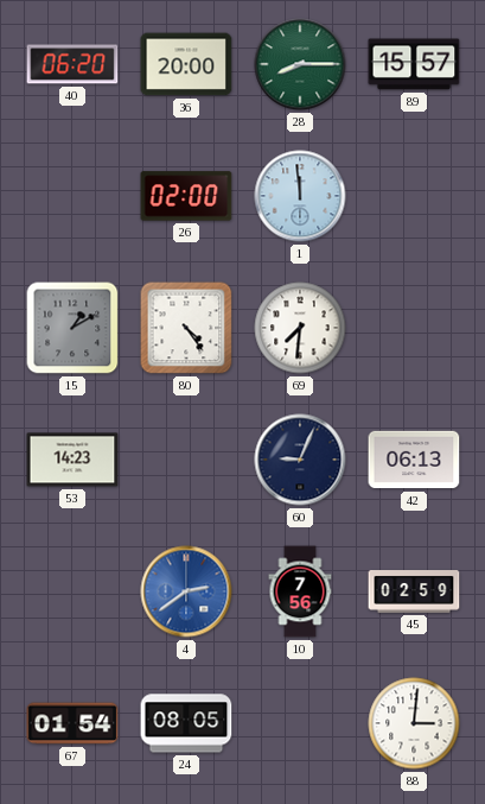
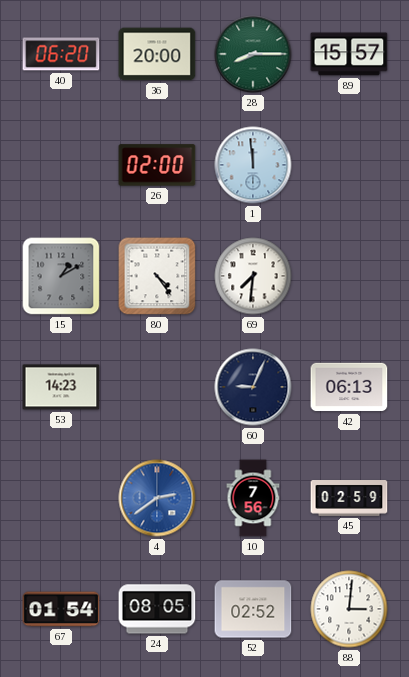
52: none -> 02:52 (253, 609)
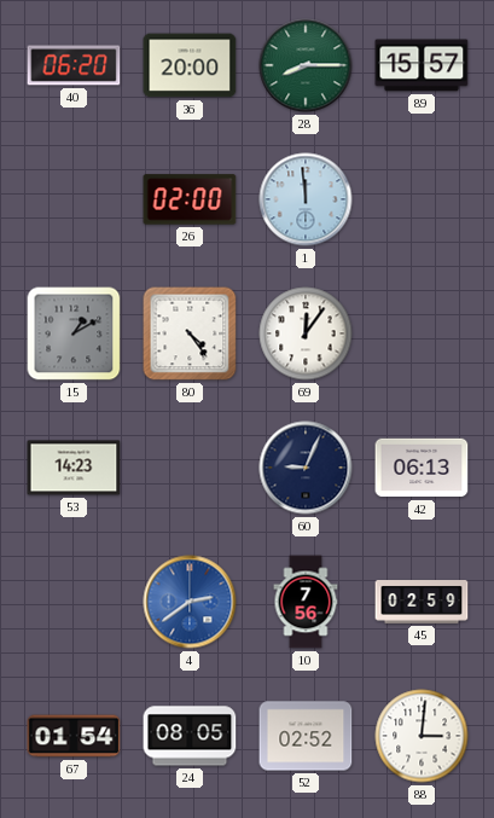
69: 7:31 -> 12:06 (306, 333)
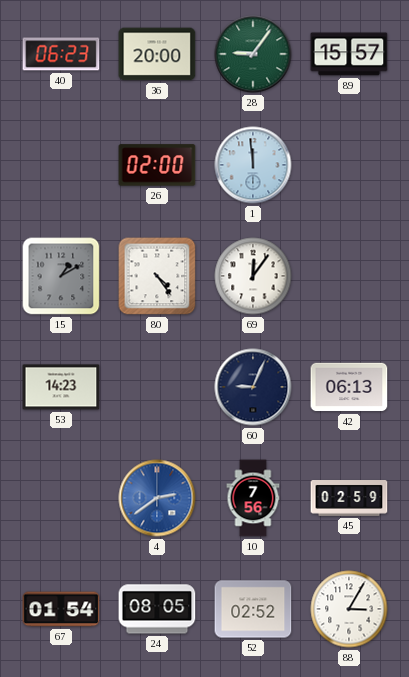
40: 06:20 -> 06:23 (61, 54)
28: 8:15 -> 9:06 (253, 54)
88: 3:01 -> 3:05 (349, 609)
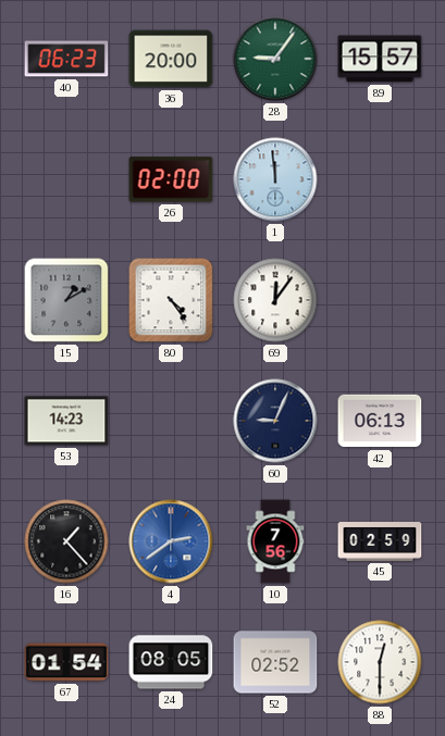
16: none -> 1:23 (66, 541)
88: 3:05 -> 12:30 (380, 662)
